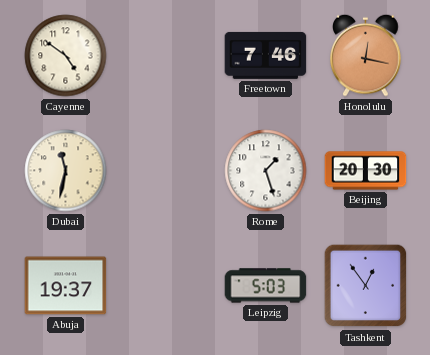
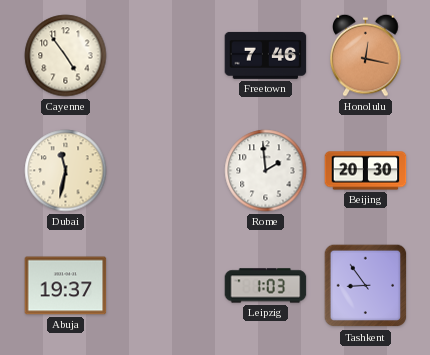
Cayenne: 4:51 -> 4:54 (66, 56)
Rome: 1:27 -> 1:59 (266, 171)
Leipzig: 5:03 -> 1:03 (266, 286)
Tashkent: 12:54 -> 8:54 (366, 286)
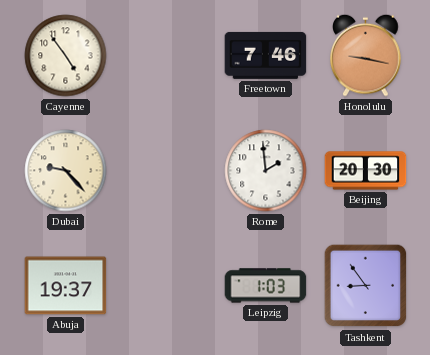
Honolulu: 12:17 -> 9:17 (366, 55)
Dubai: 11:32 -> 9:23 (66, 171)
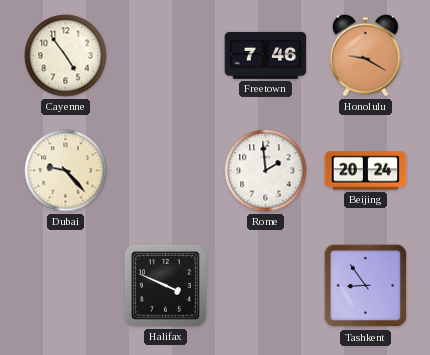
Honolulu: 9:17 -> 9:20 (366, 55)
Beijing: 20:30 -> 20:24 (366, 171)
Abuja: 19:37 -> none (66, 286)
Halifax: none -> 3:49 (165, 285)
Leipzig: 1:03 -> none (266, 286)
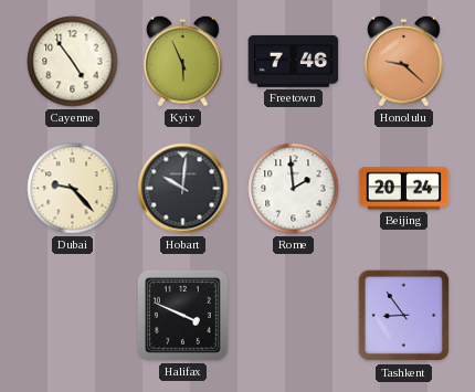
Kyiv: none -> 5:56 (183, 61)
Honolulu: 9:20 -> 9:22 (404, 61)
Hobart: none -> 10:01 (183, 189)
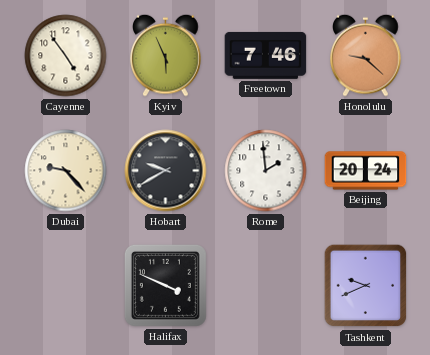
Hobart: 10:01 -> 9:40 (166, 171)
Tashkent: 8:54 -> 9:41 (366, 286)
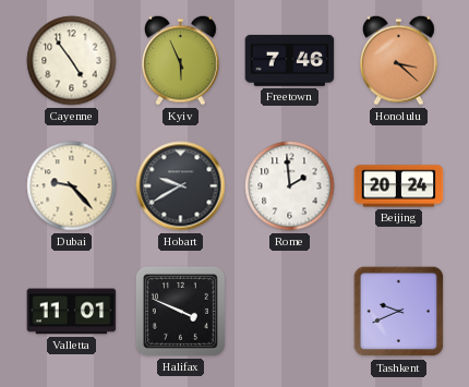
Honolulu: 9:22 -> 3:22 (399, 60)
Valletta: none -> 11:01 (72, 312)
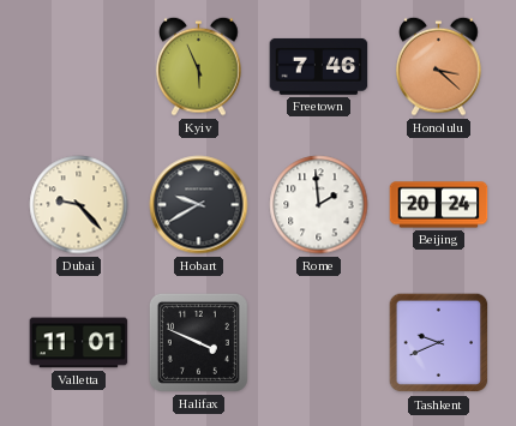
Cayenne: 4:54 -> none (72, 61)
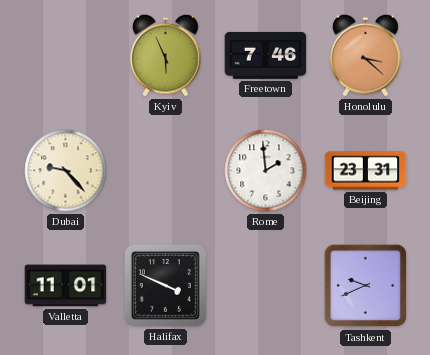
Hobart: 9:40 -> none (199, 205)
Beijing: 20:24 -> 23:31 (366, 171)
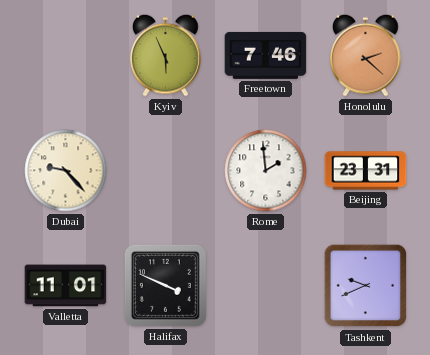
Honolulu: 3:22 -> 2:22 (366, 55)
